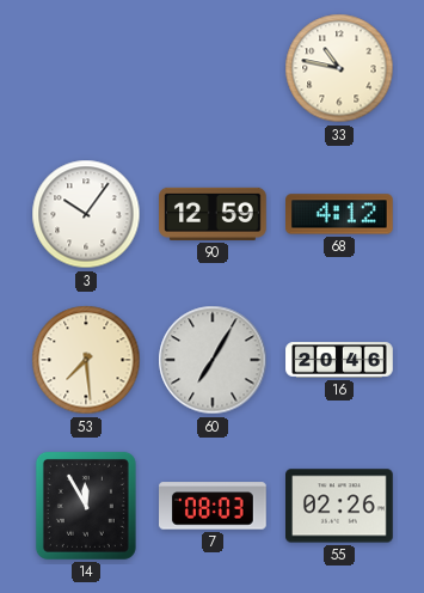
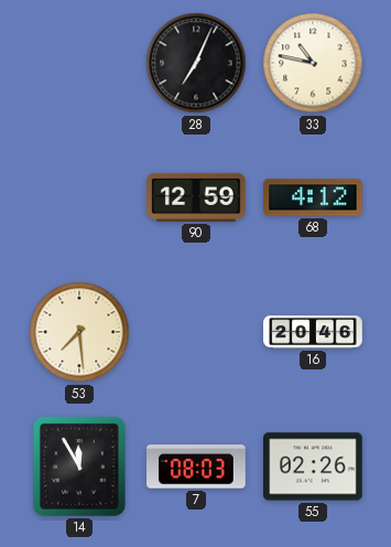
28: none -> 7:04 (196, 63)
3: 10:06 -> none (86, 214)
60: 7:05 -> none (213, 360)
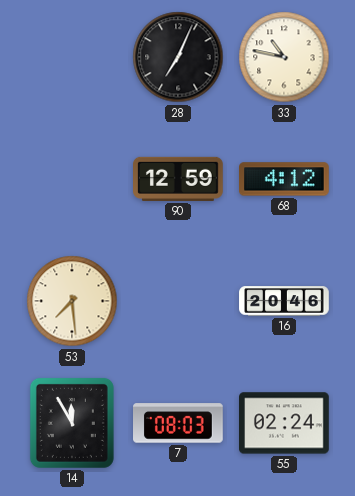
55: 02:26 -> 02:24 (285, 423)
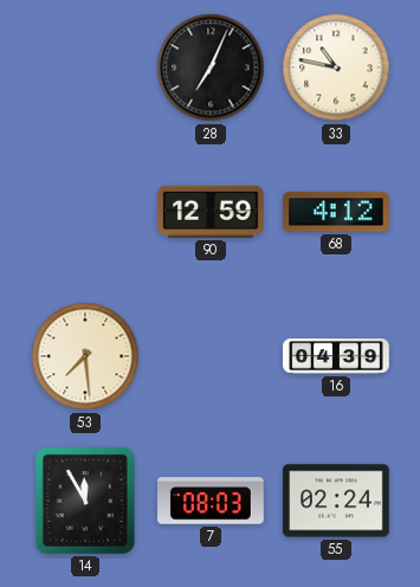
16: 20:46 -> 04:39 (336, 356)
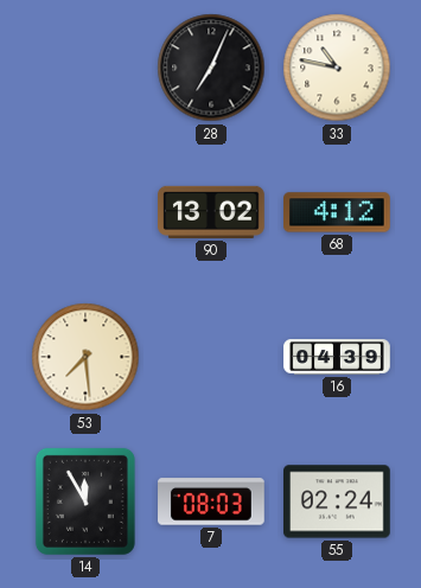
90: 12:59 -> 13:02 (212, 212)
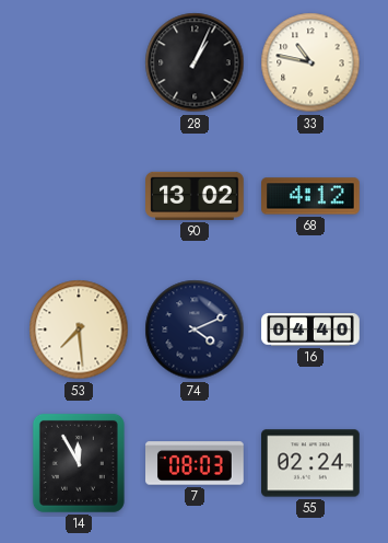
28: 7:04 -> 1:04 (195, 62)
74: none -> 4:11 (195, 330)
16: 04:39 -> 04:40 (310, 330)
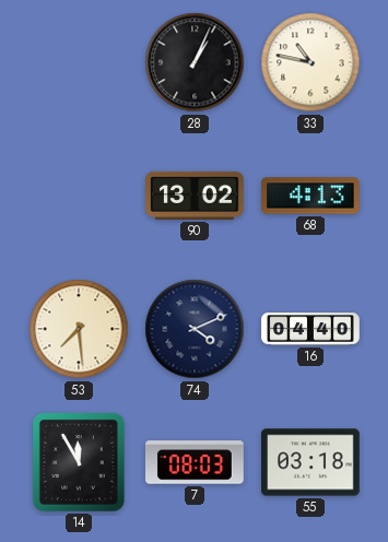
68: 4:12 -> 4:13 (311, 196)
55: 02:24 -> 03:18 (311, 462)
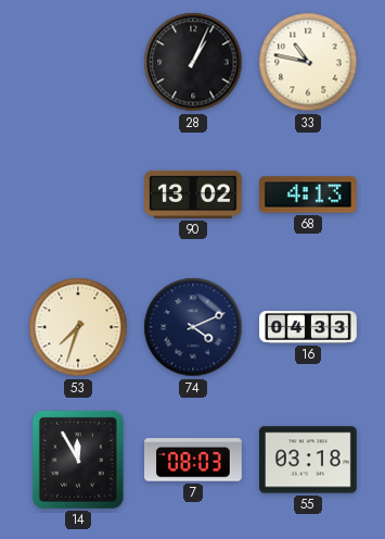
53: 7:29 -> 7:33 (78, 327)
16: 04:40 -> 04:33 (308, 327)
